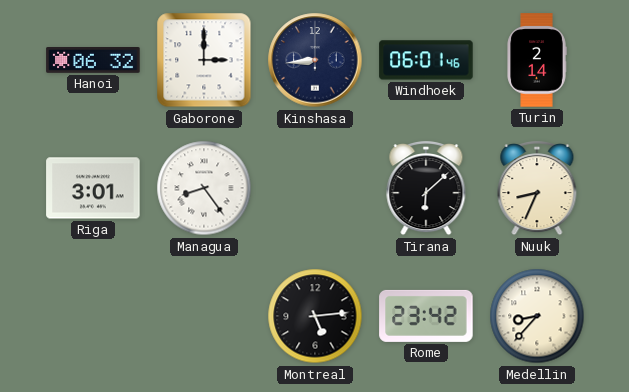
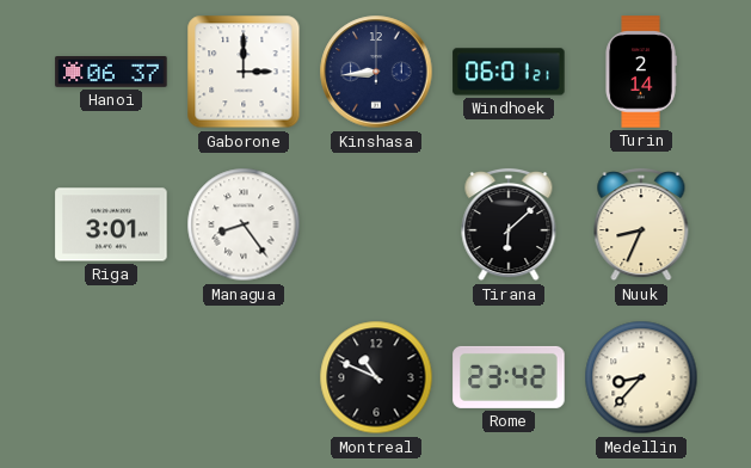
Hanoi: 06:32 -> 06:37 (111, 73)
Windhoek: 06:01:46 -> 06:01:21 (509, 72)
Montreal: 5:14 -> 10:49 (376, 377)
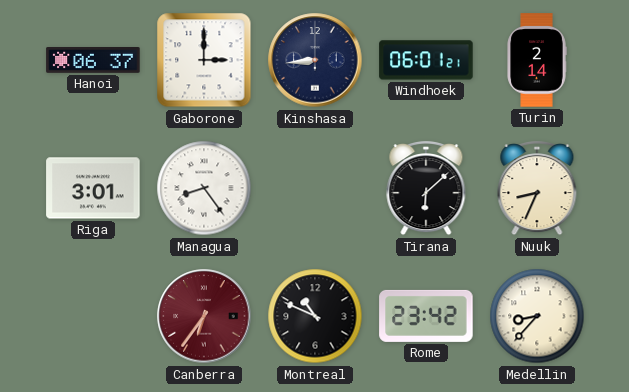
Canberra: none -> 6:36 (204, 316)
